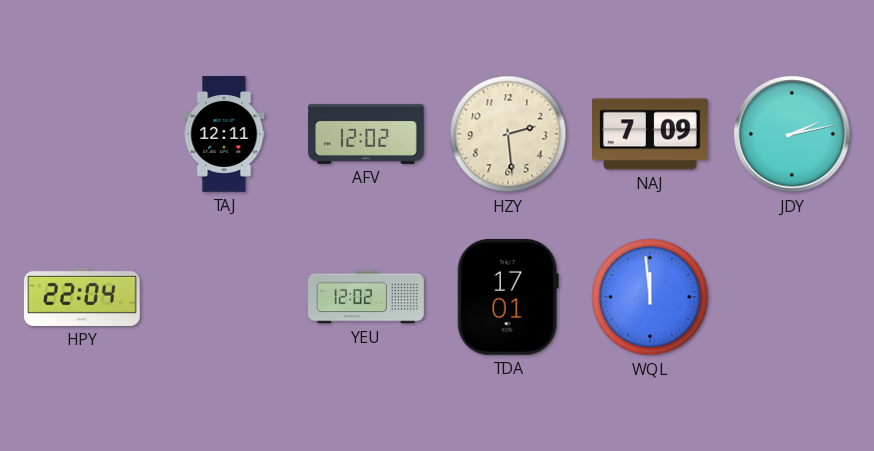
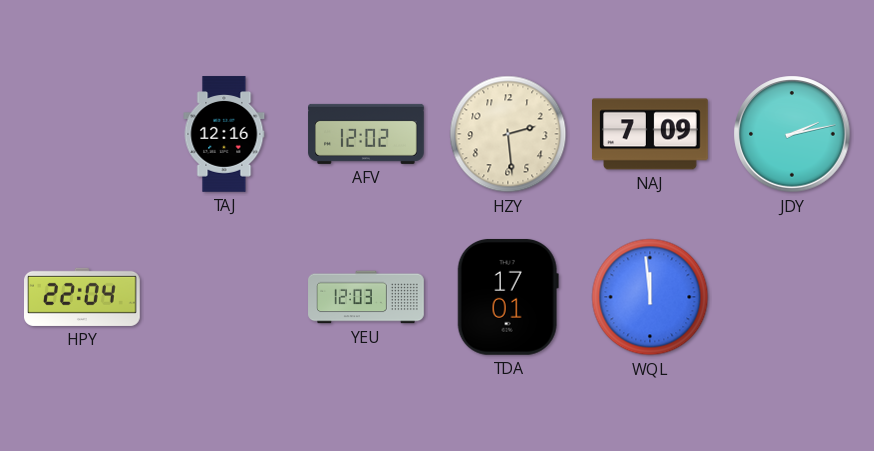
TAJ: 12:11 -> 12:16 (224, 134)
YEU: 12:02 -> 12:03 (366, 297)
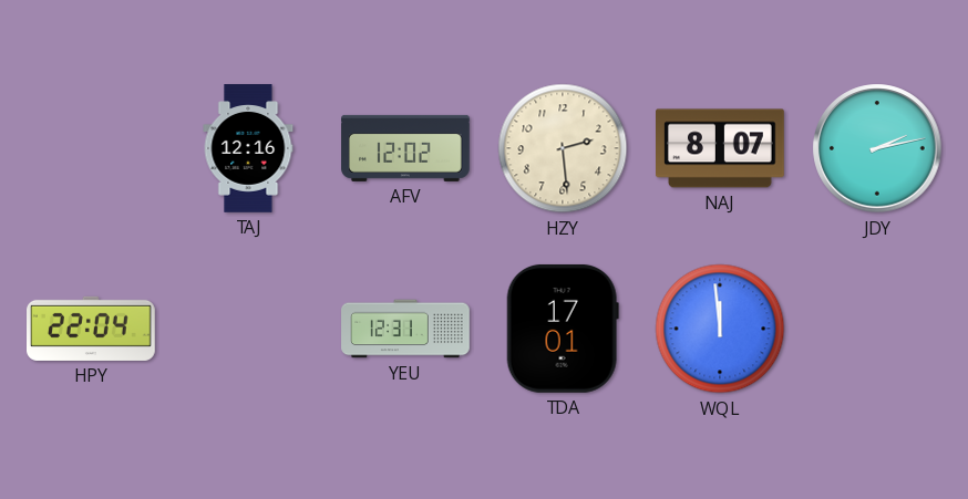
NAJ: 7:09 -> 8:07 (721, 148)
YEU: 12:03 -> 12:31 (405, 329)
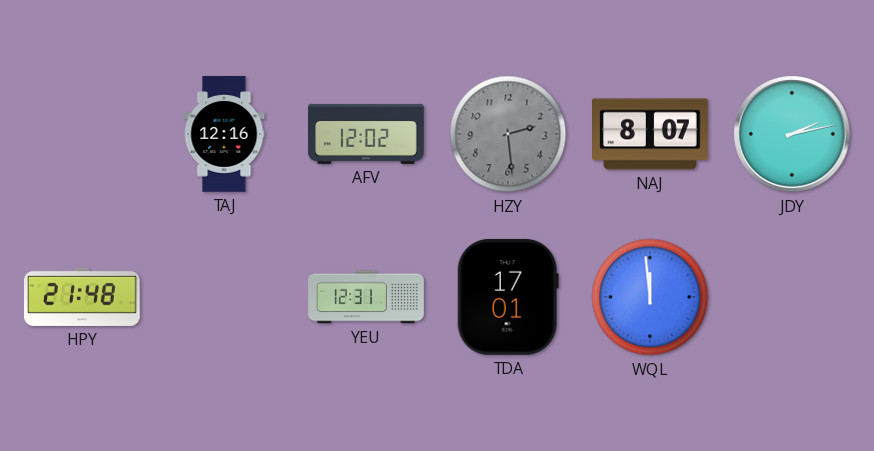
HZY dial: cream -> grey (508, 134)
HPY: 22:04 -> 21:48 (83, 297)
